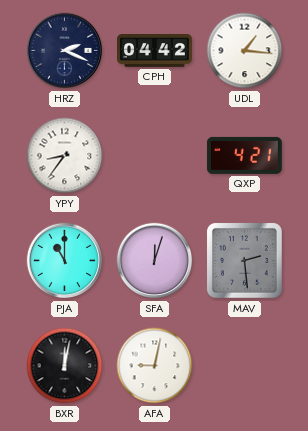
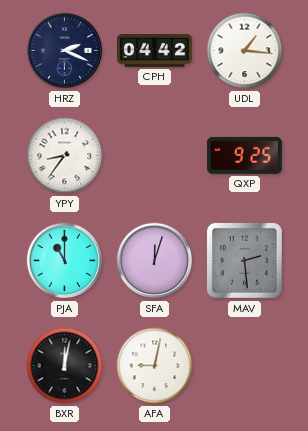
QXP: 4:21 -> 9:25 (244, 155)
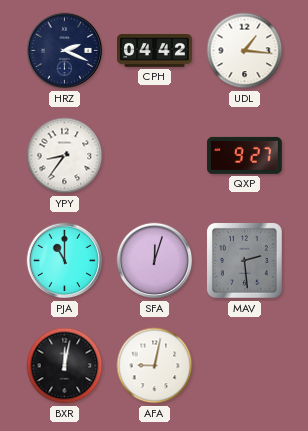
QXP: 9:25 -> 9:27 (244, 155)
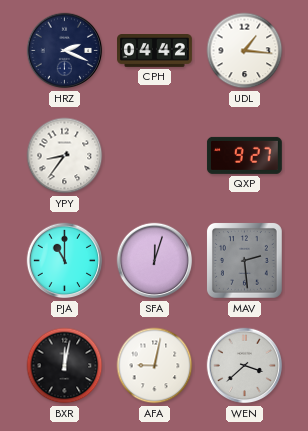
WEN: none -> 3:38 (245, 366)
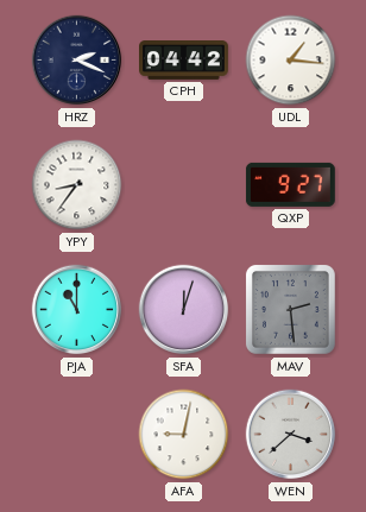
BXR: 12:02 -> none (65, 366)
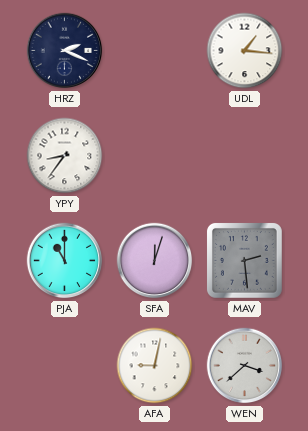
CPH: 04:42 -> none (184, 61)
QXP: 9:27 -> none (290, 184)
